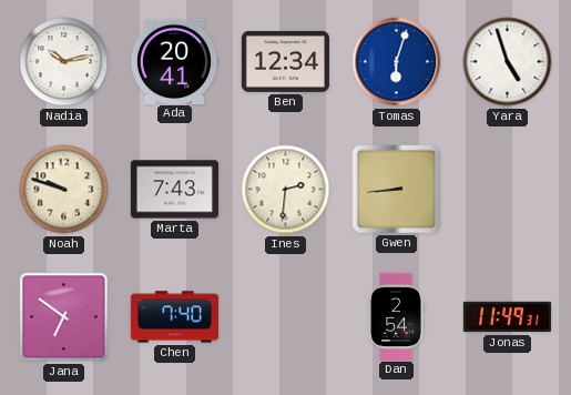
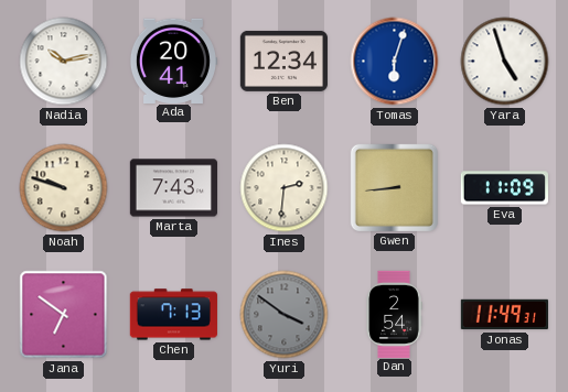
Eva: none -> 11:09 (504, 188)
Chen: 7:40 -> 7:13 (173, 315)
Yuri: none -> 3:51 (285, 315)
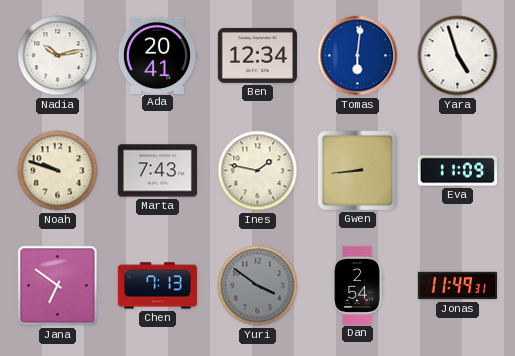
Tomas: 6:03 -> 6:01 (358, 56)
Ines: 2:31 -> 1:47 (258, 171)
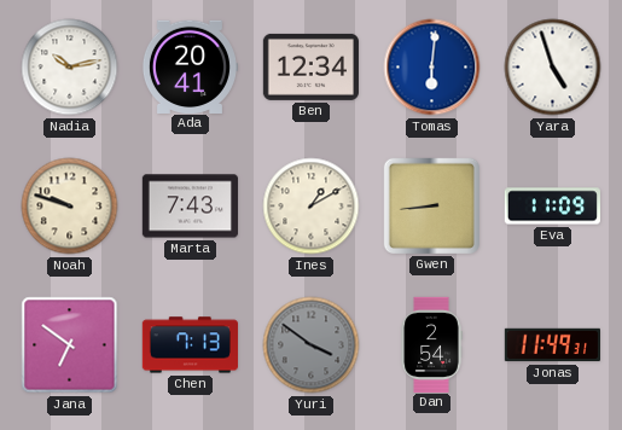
Ines: 1:47 -> 1:10 (312, 207)
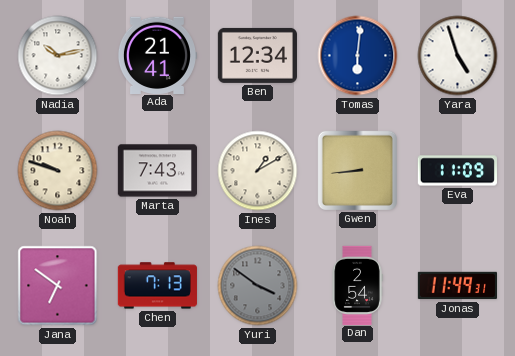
Ada: 20:41 -> 21:41 (156, 55)
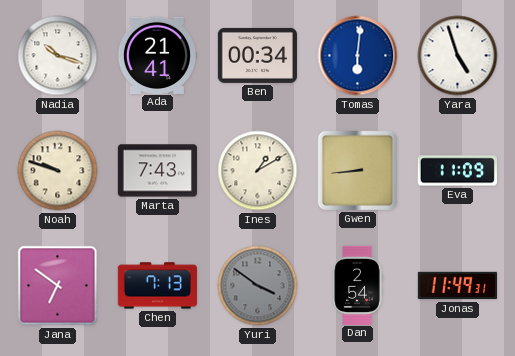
Nadia: 10:13 -> 10:18 (58, 56)
Ben: 12:34 -> 00:34 (257, 55)
